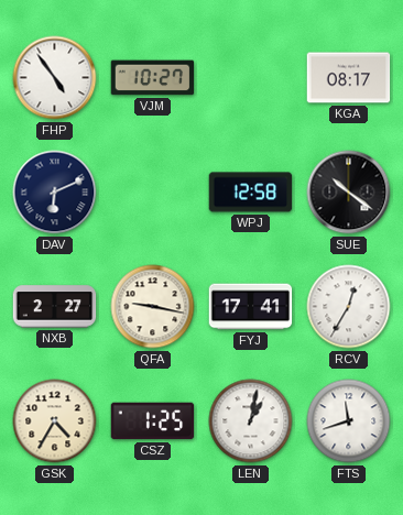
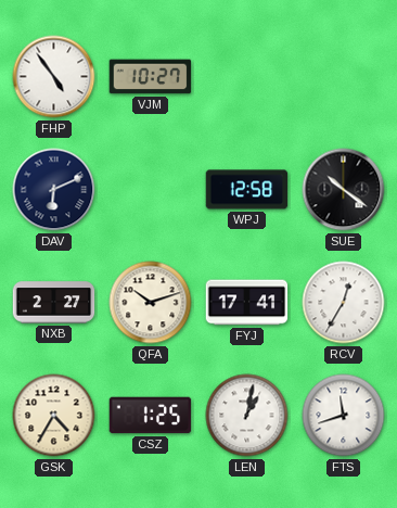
KGA: 08:17 -> none (349, 78)
QFA: 9:17 -> 10:12 (151, 303)
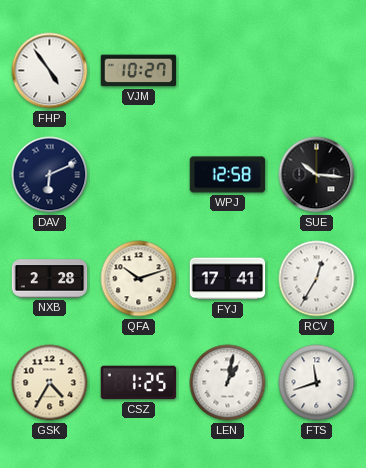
SUE: 10:21 -> 10:16 (317, 175)
NXB: 2:27 -> 2:28 (50, 279)
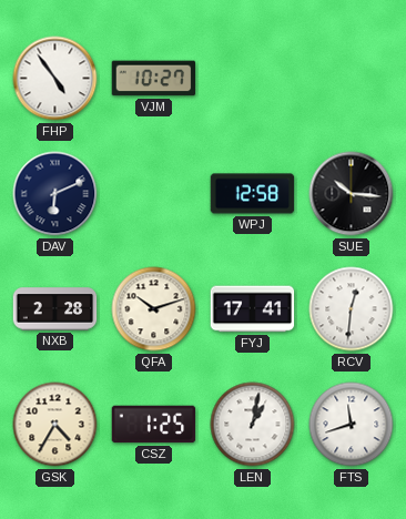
RCV: 12:35 -> 12:31 (352, 309)
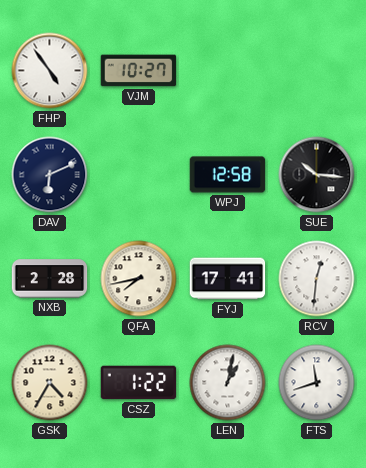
QFA: 10:12 -> 7:43 (139, 279)
CSZ: 1:25 -> 1:22 (139, 383)
